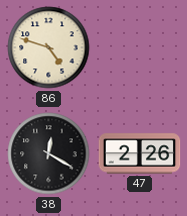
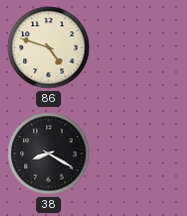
38: 12:20 -> 8:20 (49, 154)
47: 2:26 -> none (140, 154)
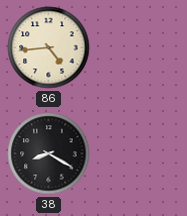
86: 4:48 -> 4:44 (49, 48)
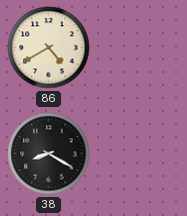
86: 4:44 -> 4:40 (49, 48)
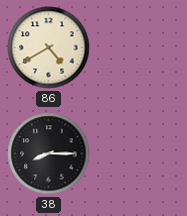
38: 8:20 -> 8:15 (49, 154)
